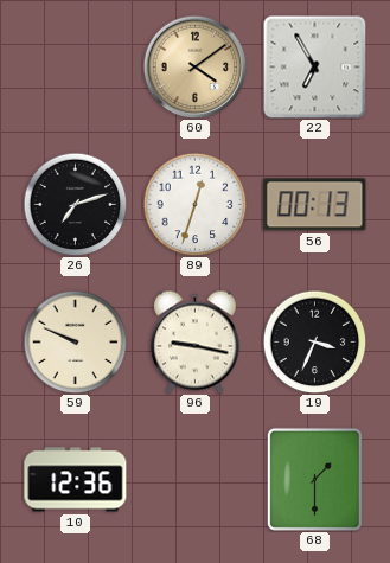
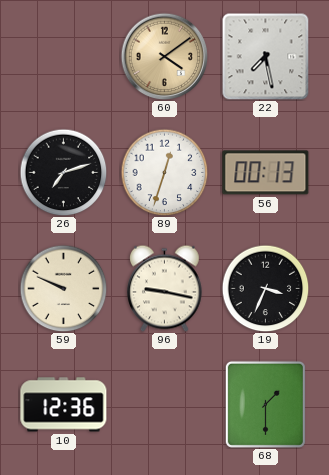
22: 6:55 -> 7:28 (265, 56)
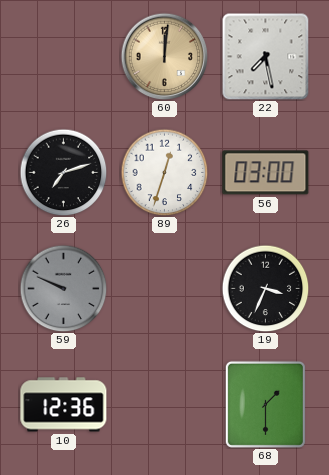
60: 4:09 -> 12:01 (164, 56)
56: 00:13 -> 03:00 (266, 173)
59 dial: cream -> grey (63, 288)
96: 9:17 -> none (165, 288)
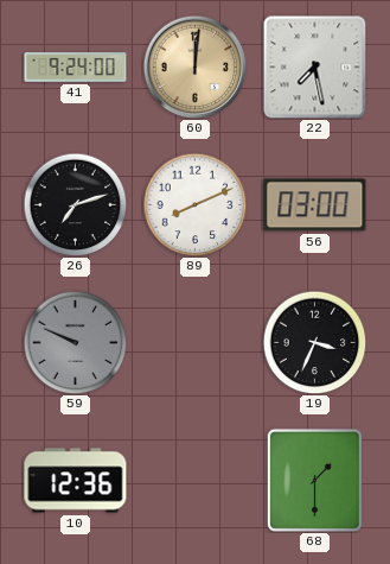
41: none -> 9:24 (76, 68)
89: 12:33 -> 8:11 (194, 204)
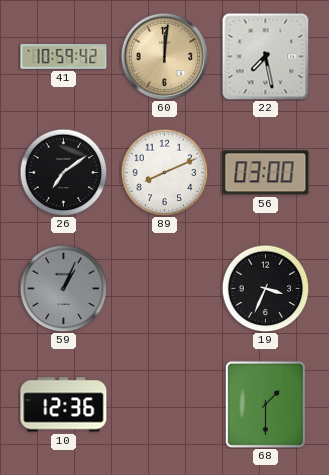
41: 9:24 -> 10:59 (64, 57)
26: 7:12 -> 7:09 (63, 172)
59: 9:49 -> 1:04 (63, 288)
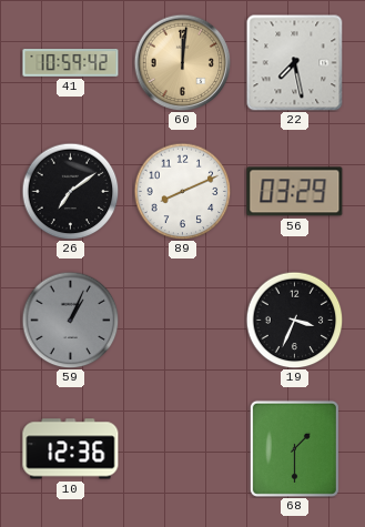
56: 03:00 -> 03:29 (295, 192)
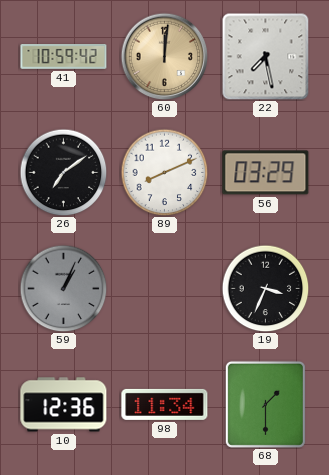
98: none -> 11:34 (165, 404)
